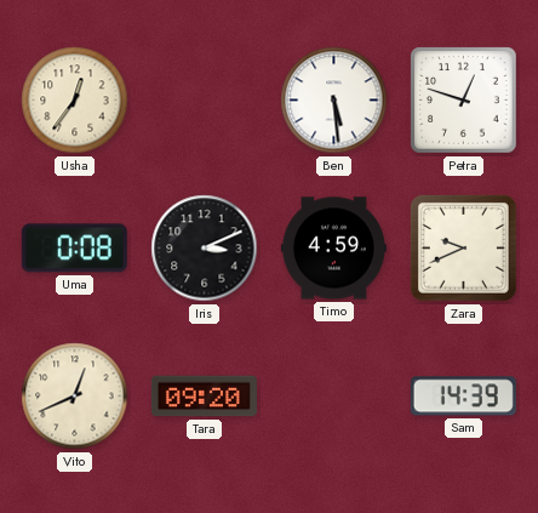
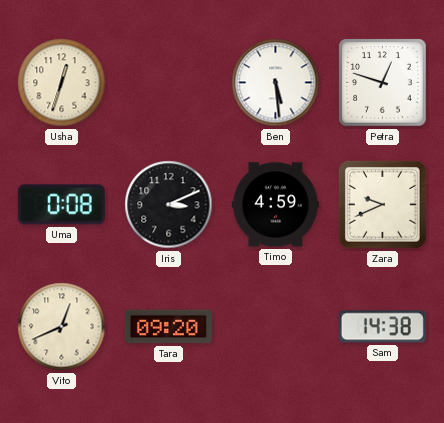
Usha: 12:36 -> 12:33 (62, 83)
Sam: 14:39 -> 14:38 (382, 327)
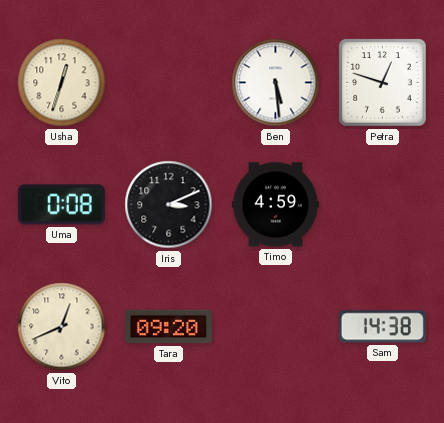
Zara: 9:41 -> none (382, 204)
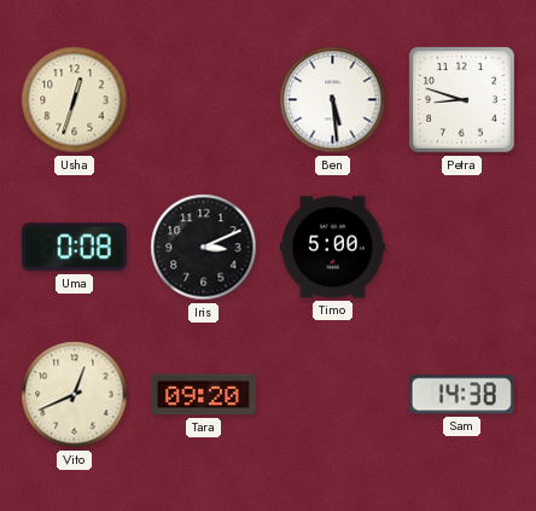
Petra: 12:48 -> 8:48 (462, 100)
Timo: 4:59 -> 5:00 (332, 248)
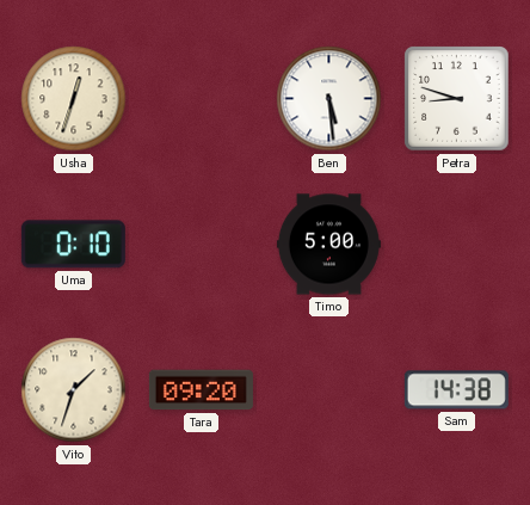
Uma: 0:08 -> 0:10 (73, 245)
Iris: 3:11 -> none (204, 248)
Vito: 12:41 -> 1:33 (74, 390)
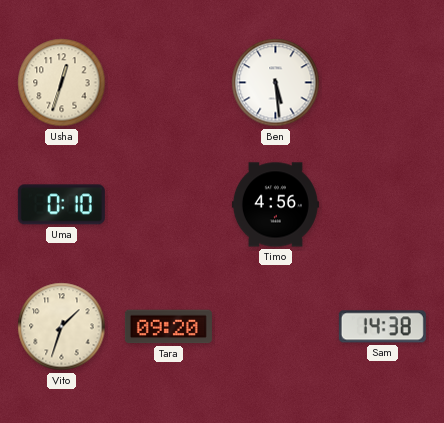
Petra: 8:48 -> none (457, 99)
Timo: 5:00 -> 4:56 (275, 205)
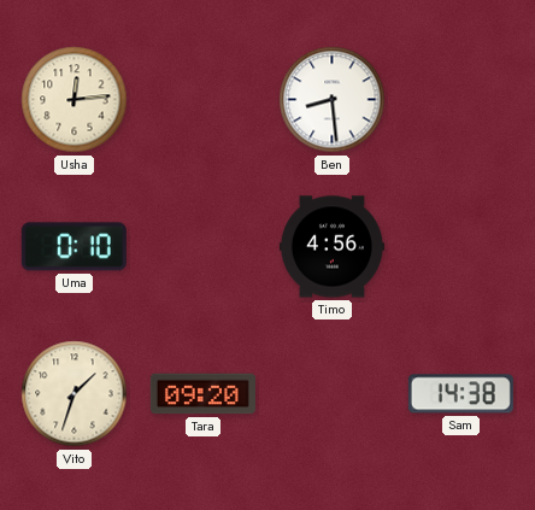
Usha: 12:33 -> 12:14 (75, 100)
Ben: 5:29 -> 8:29 (333, 100)
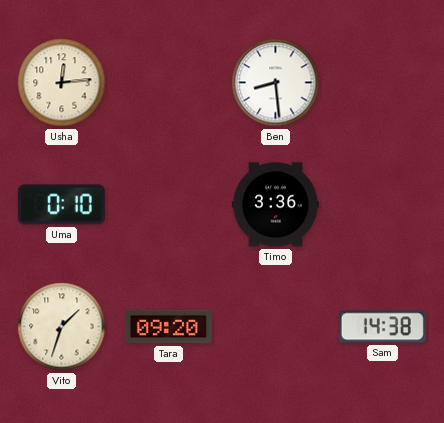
Timo: 4:56 -> 3:36 (275, 205)
